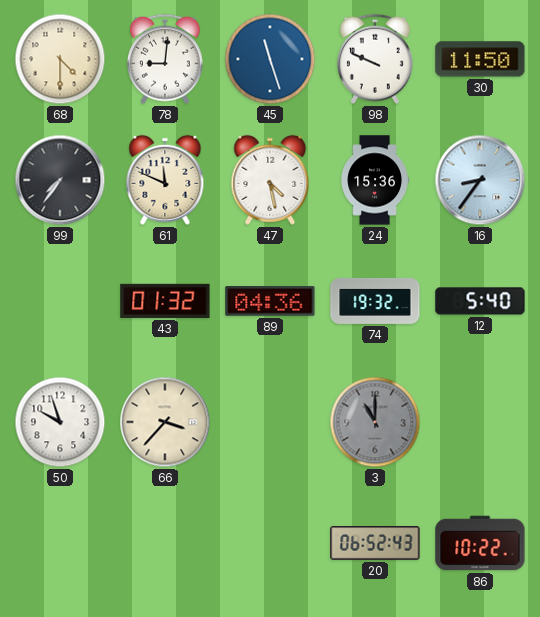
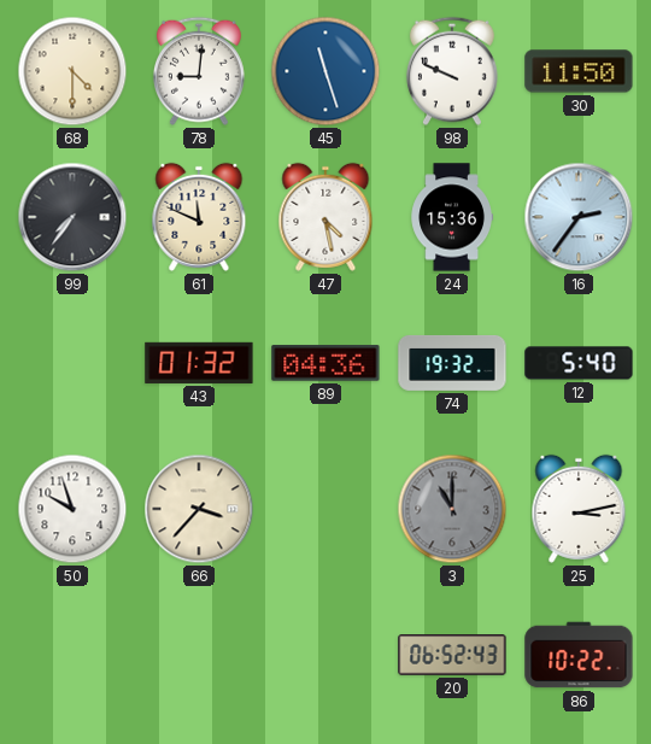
16: 8:36 -> 2:36 (579, 217)
25: none -> 3:13 (579, 509)
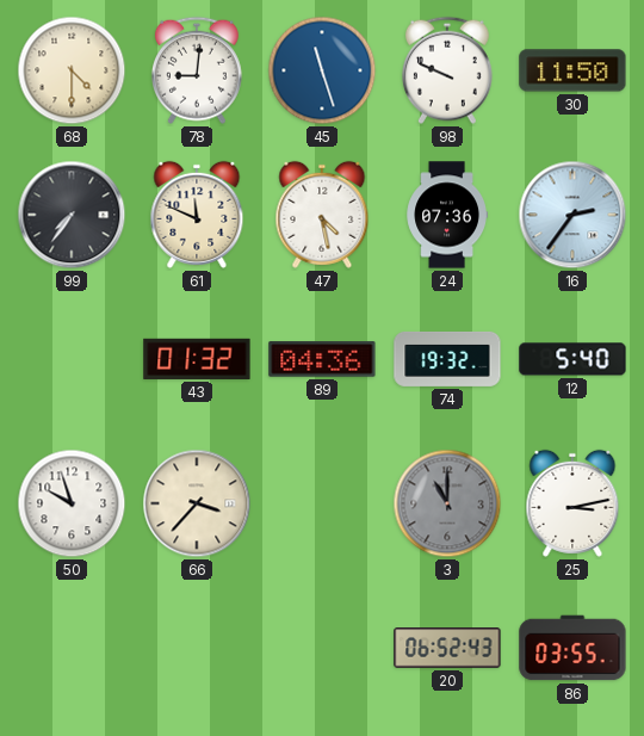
24: 15:36 -> 07:36 (447, 215)
86: 10:22 -> 03:55 (572, 648)
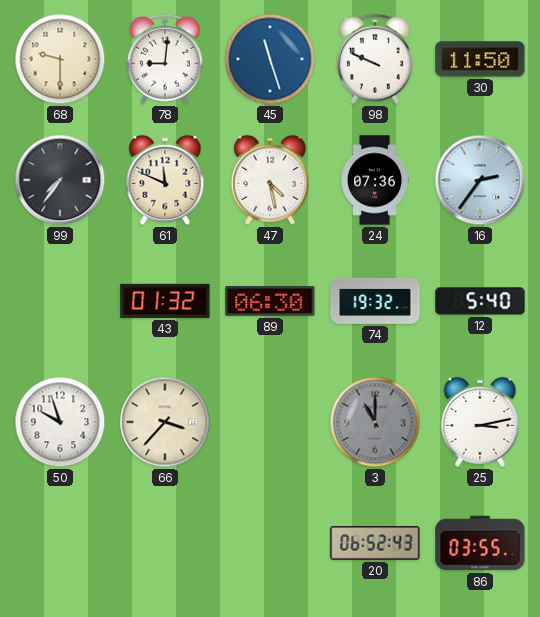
68: 4:30 -> 9:30 (60, 59)
89: 04:36 -> 06:30 (270, 301)
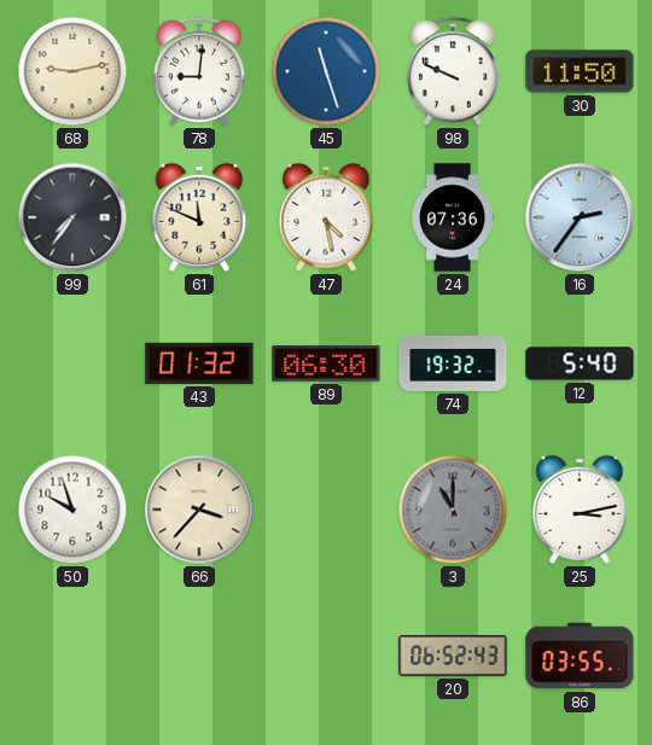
68: 9:30 -> 9:13 (72, 71)
